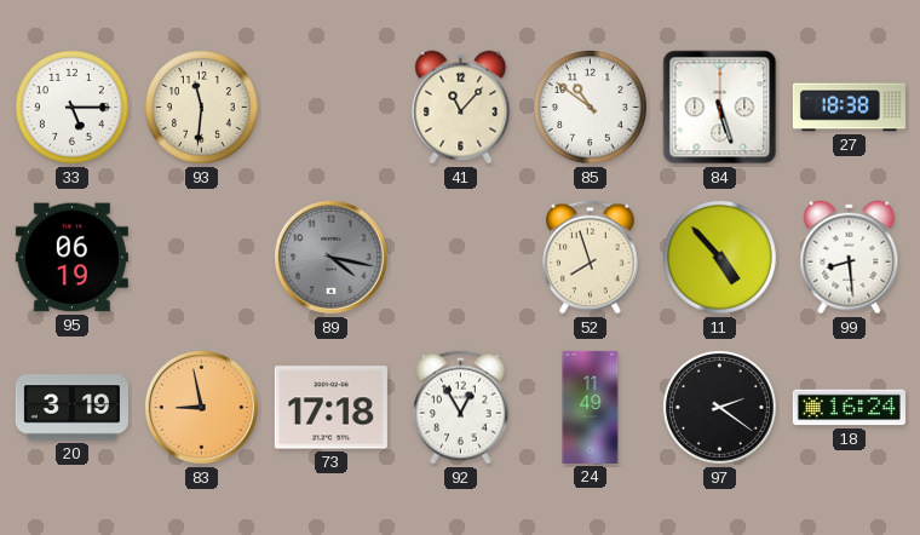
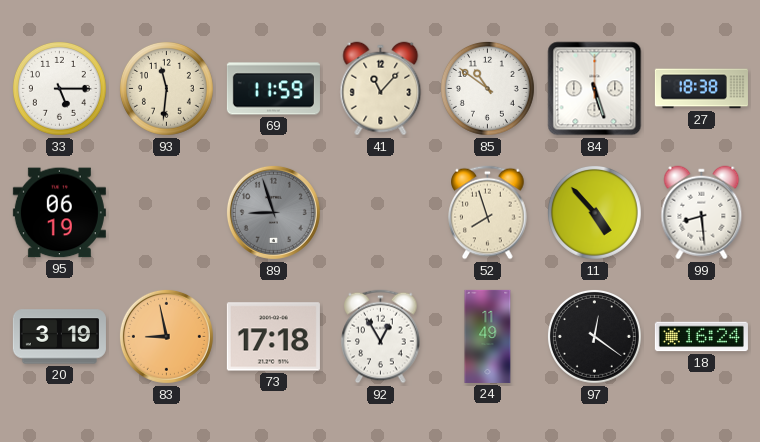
69: none -> 11:59 (273, 89)
89: 4:17 -> 8:57 (273, 212)
97: 2:21 -> 12:21 (594, 336)
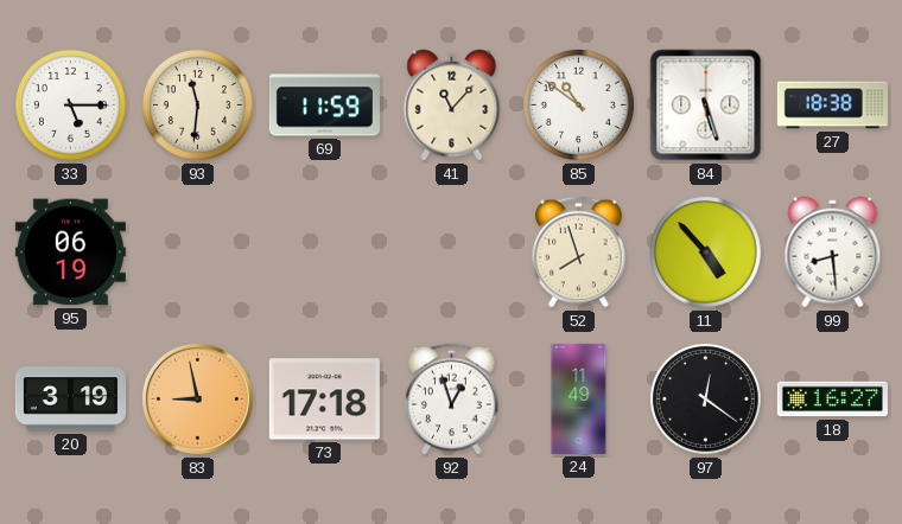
89: 8:57 -> none (273, 212)
92: 12:55 -> 12:57 (452, 400)
18: 16:24 -> 16:27 (832, 400)
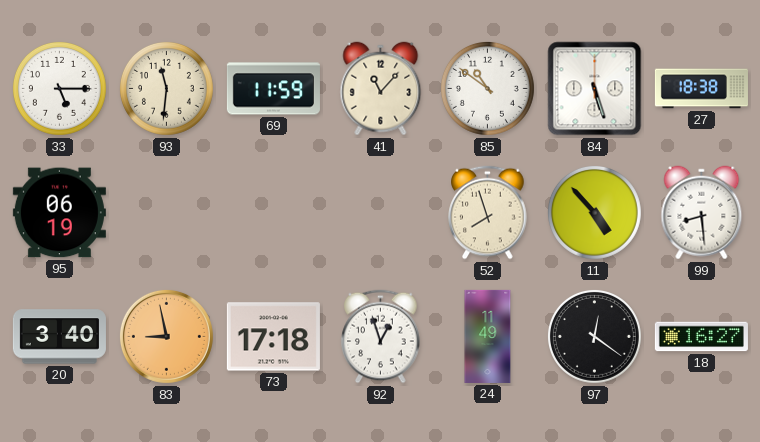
20: 3:19 -> 3:40 (59, 337)
